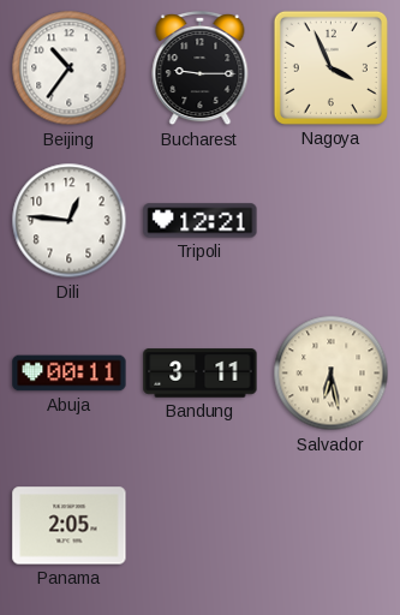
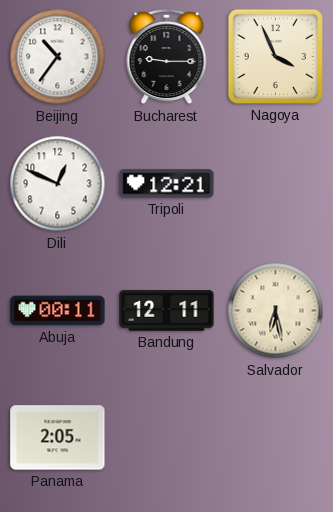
Dili: 12:46 -> 12:49 (58, 184)
Bandung: 3:11 -> 12:11 (167, 311)
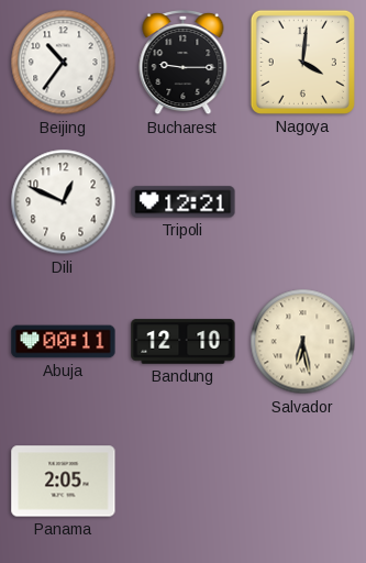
Nagoya: 3:56 -> 4:01 (302, 62)
Bandung: 12:11 -> 12:10 (184, 342)
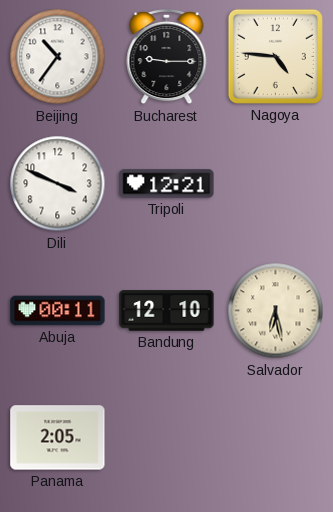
Nagoya: 4:01 -> 4:46 (275, 56)
Dili: 12:49 -> 3:49 (58, 184)
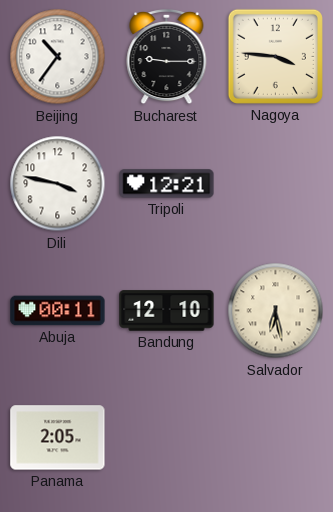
Nagoya: 4:46 -> 3:46 (275, 56)
Dili: 3:49 -> 3:47 (58, 184)
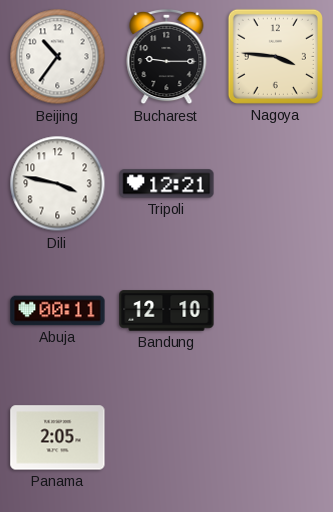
Salvador: 6:28 -> none (276, 311)
